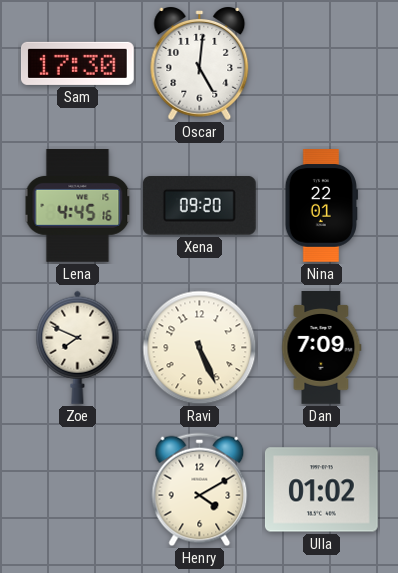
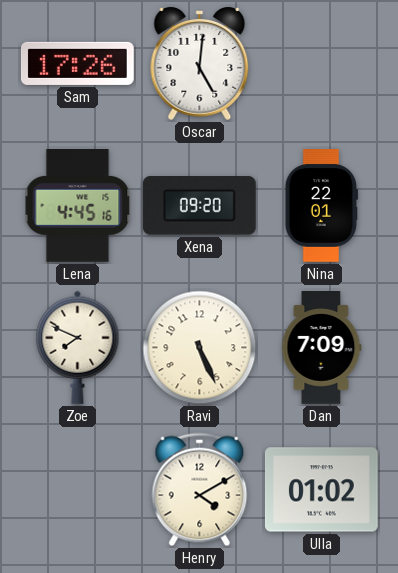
Sam: 17:30 -> 17:26 (78, 63)
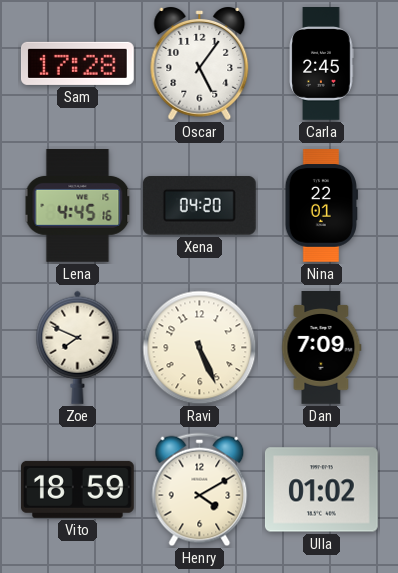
Sam: 17:26 -> 17:28 (78, 63)
Oscar: 5:01 -> 5:06 (200, 64)
Carla: none -> 2:45 (321, 64)
Xena: 09:20 -> 04:20 (199, 206)
Vito: none -> 18:59 (78, 489)
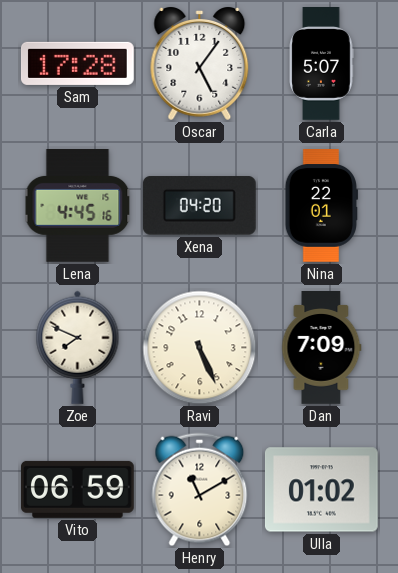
Carla: 2:45 -> 5:07 (321, 64)
Vito: 18:59 -> 06:59 (78, 489)
Henry: 4:10 -> 11:10 (200, 490)
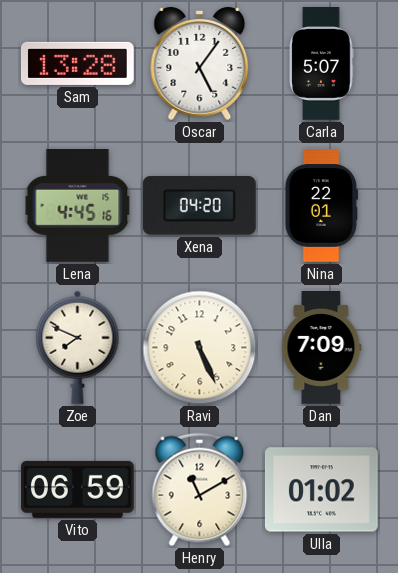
Sam: 17:28 -> 13:28 (78, 63)
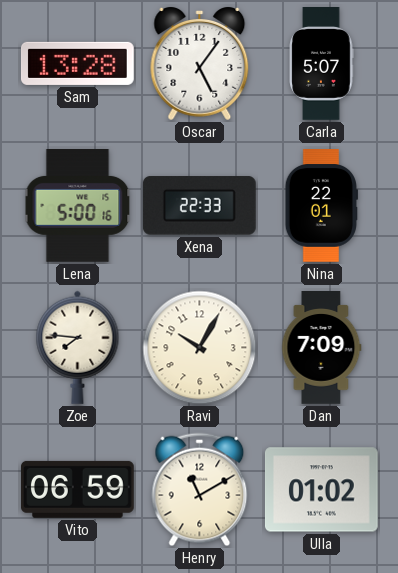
Lena: 4:45 -> 5:00 (78, 206)
Xena: 04:20 -> 22:33 (199, 206)
Zoe: 7:49 -> 7:46 (78, 347)
Ravi: 5:26 -> 10:05 (200, 348)
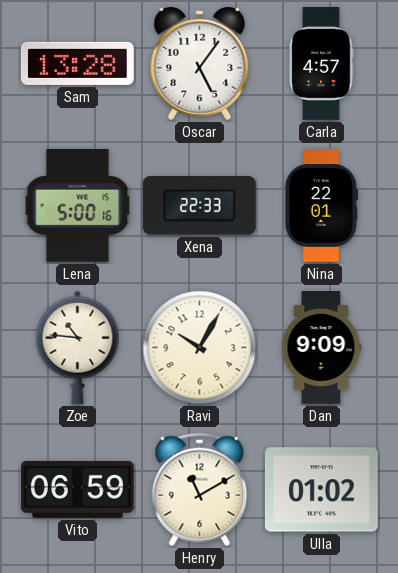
Carla: 5:07 -> 4:57 (321, 64)
Zoe: 7:46 -> 10:46 (78, 347)
Dan: 7:09 -> 9:09 (322, 348)
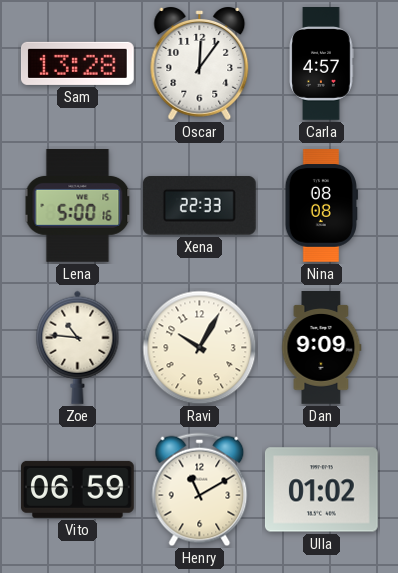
Oscar: 5:06 -> 12:06 (200, 64)
Nina: 22:01 -> 08:08 (321, 206)
